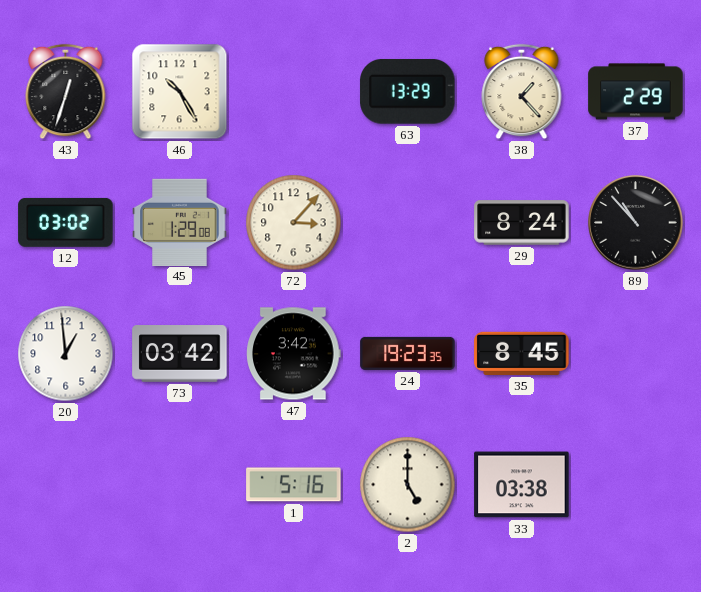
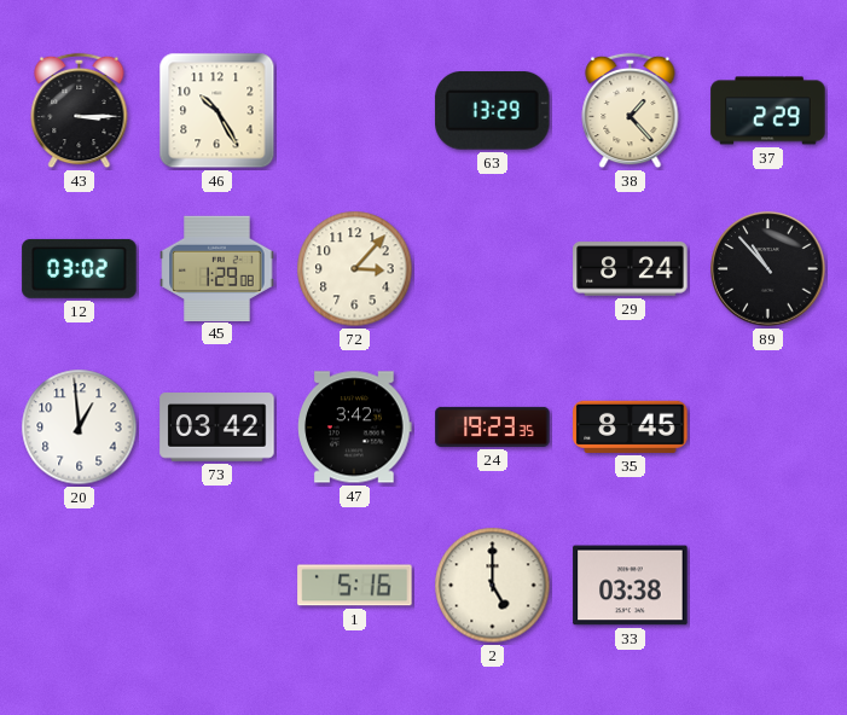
43: 12:33 -> 3:15 (80, 111)
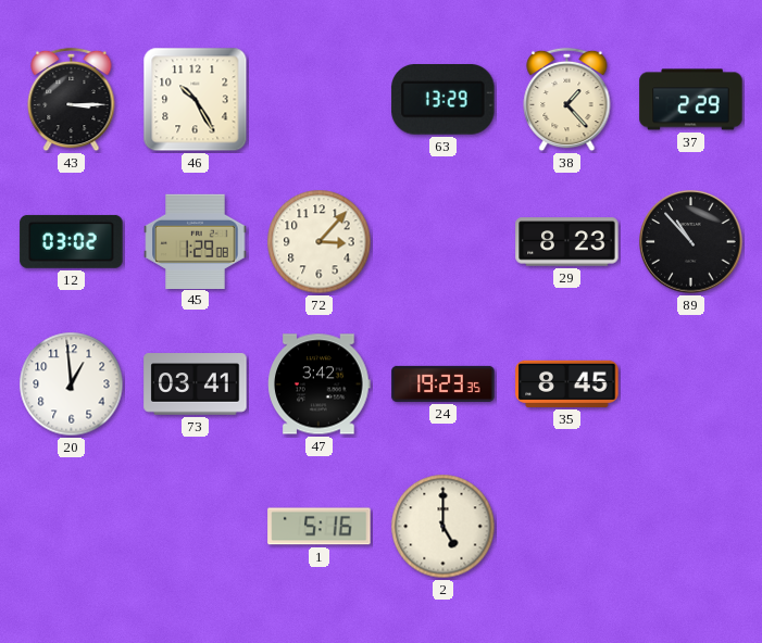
29: 8:24 -> 8:23 (567, 242)
73: 03:42 -> 03:41 (196, 384)
33: 03:38 -> none (631, 586)
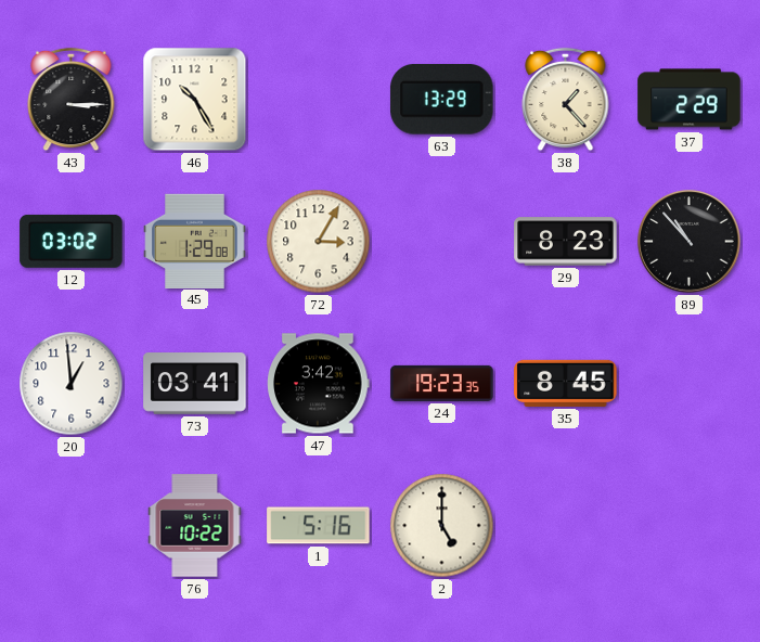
72: 3:07 -> 3:05 (319, 242)
76: none -> 10:22 (195, 526)
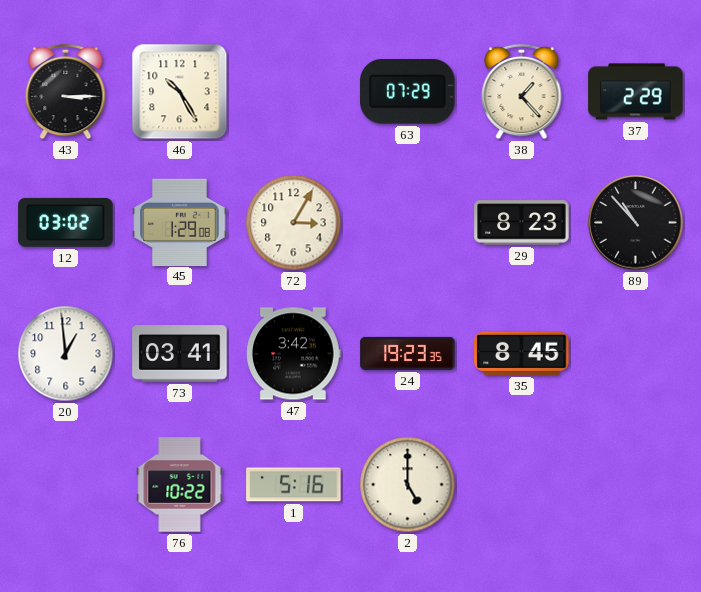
63: 13:29 -> 07:29 (408, 92)
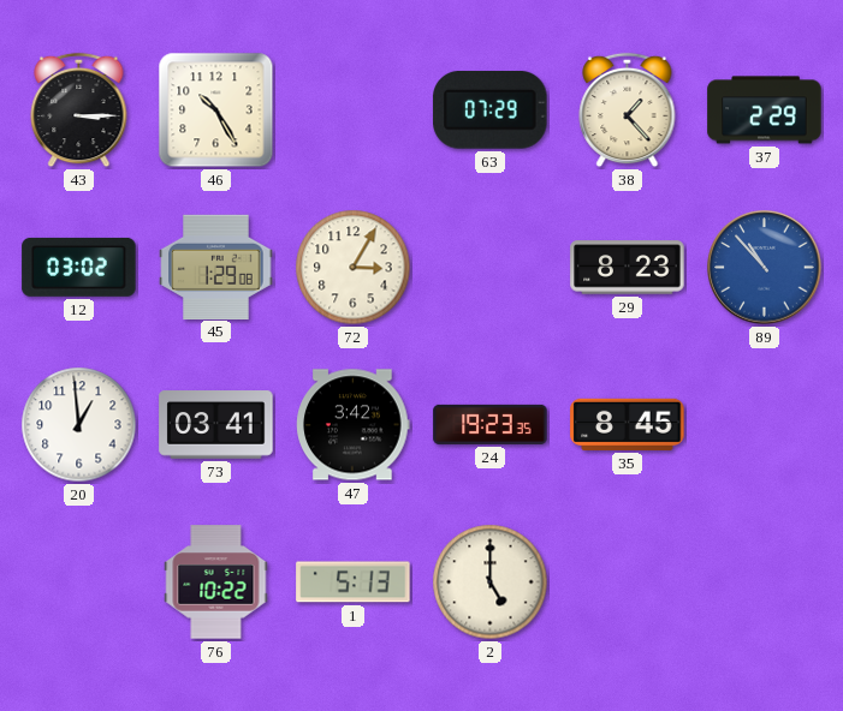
89 dial: black -> blue (765, 268)
1: 5:16 -> 5:13 (354, 582)
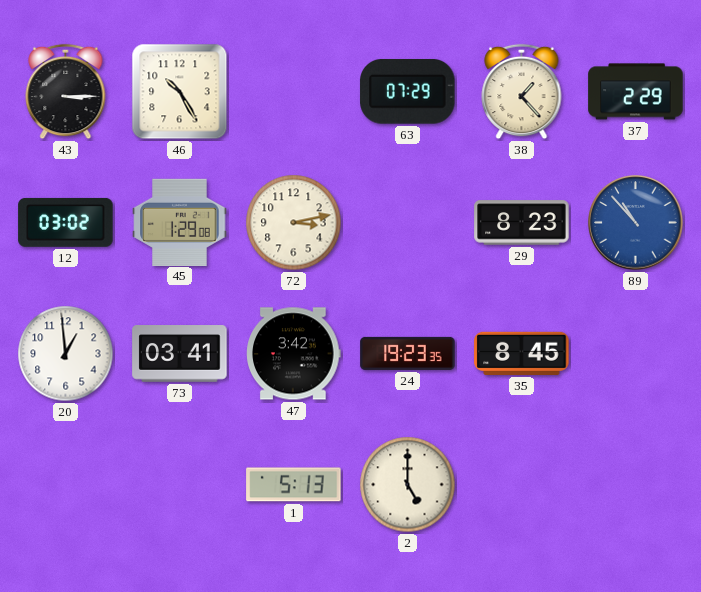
72: 3:05 -> 3:13 (294, 223)
76: 10:22 -> none (216, 582)
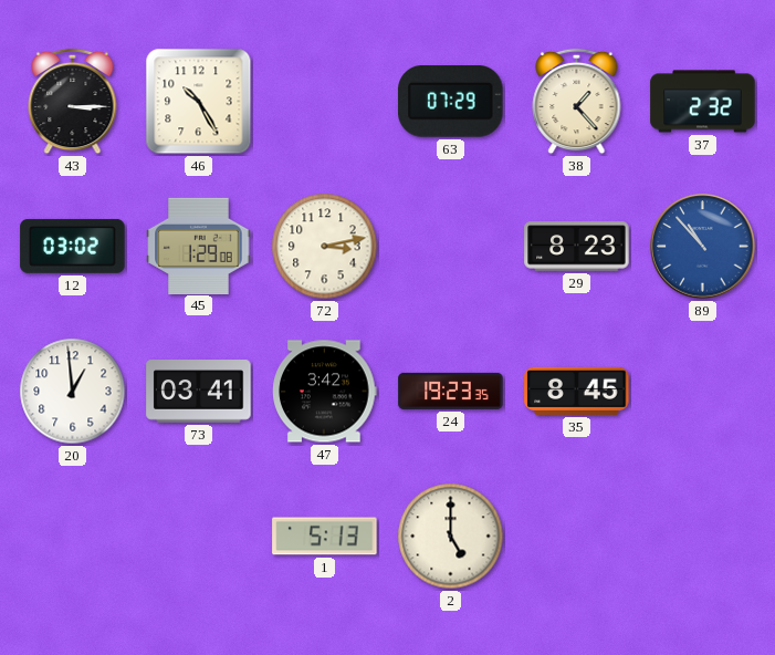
37: 2:29 -> 2:32 (703, 102)
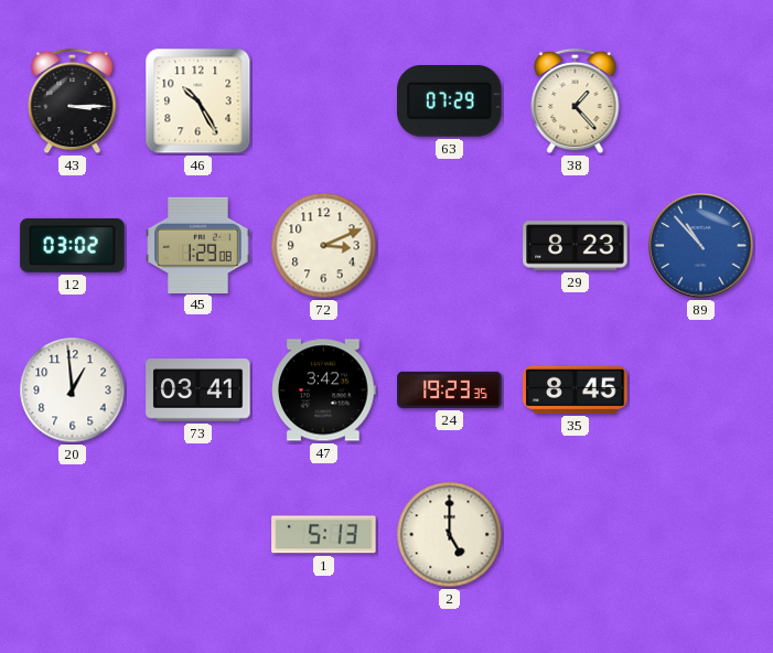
37: 2:32 -> none (703, 102)
72: 3:13 -> 3:11 (324, 246)
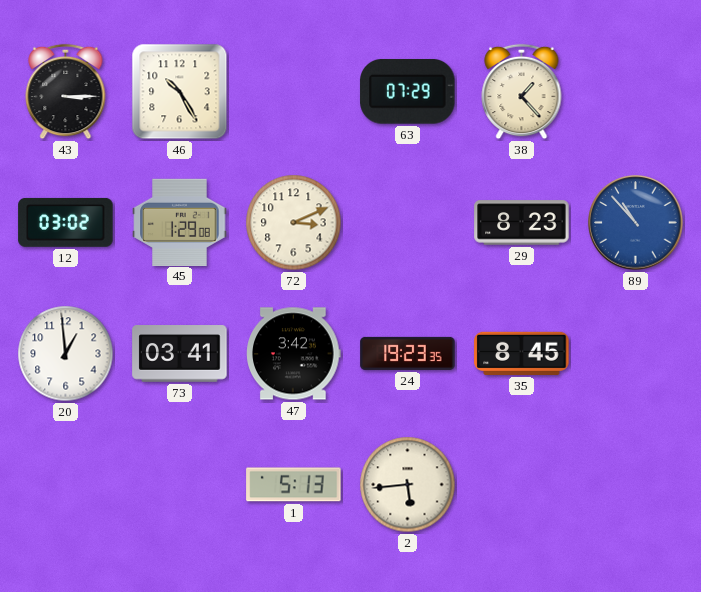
2: 5:00 -> 5:44 (408, 485)
